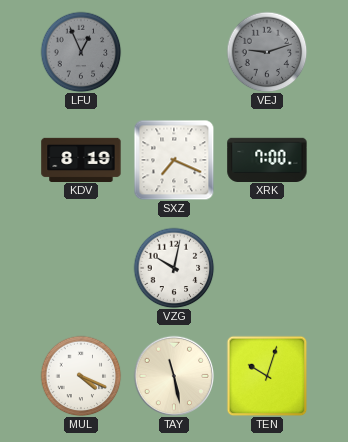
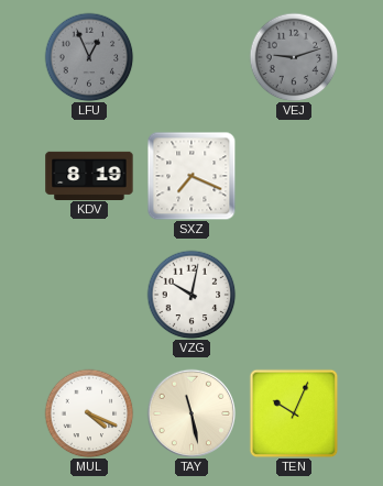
XRK: 7:00 -> none (267, 159)
TEN: 10:03 -> 10:04 (294, 413)
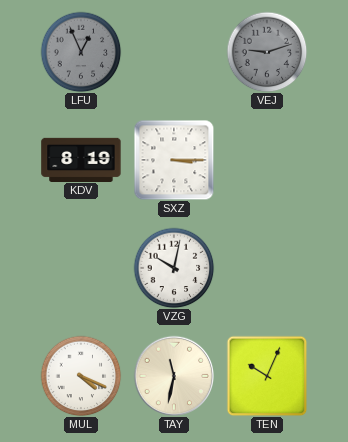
SXZ: 7:19 -> 3:15 (174, 160)
TAY: 11:28 -> 11:32 (173, 375)
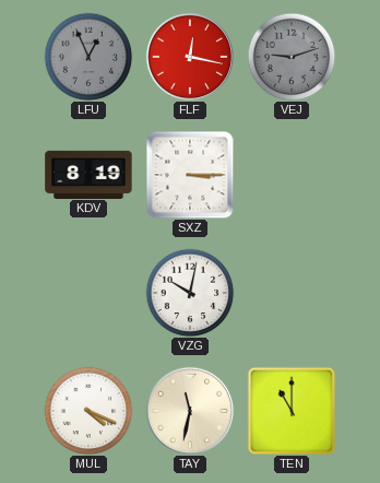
FLF: none -> 12:17 (189, 56)
TEN: 10:04 -> 11:00 (292, 411)
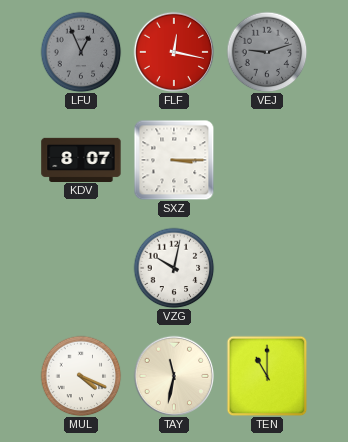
KDV: 8:19 -> 8:07 (81, 159)
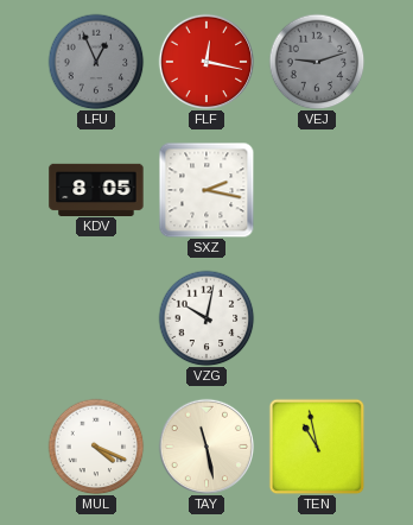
KDV: 8:07 -> 8:05 (96, 189)
SXZ: 3:15 -> 2:17 (206, 190)
TAY: 11:32 -> 11:28 (205, 445)
TEN: 11:00 -> 10:58 (317, 447)
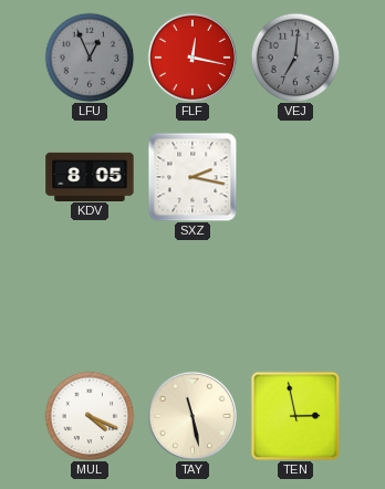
VEJ: 9:12 -> 7:01 (295, 58)
VZG: 10:02 -> none (206, 318)
TEN: 10:58 -> 2:58 (295, 416)
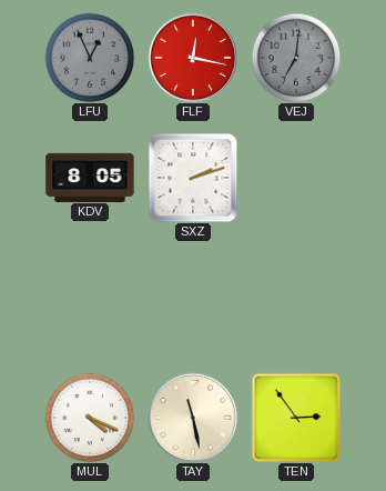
SXZ: 2:17 -> 2:12 (193, 178)
TEN: 2:58 -> 2:54 (296, 418)
